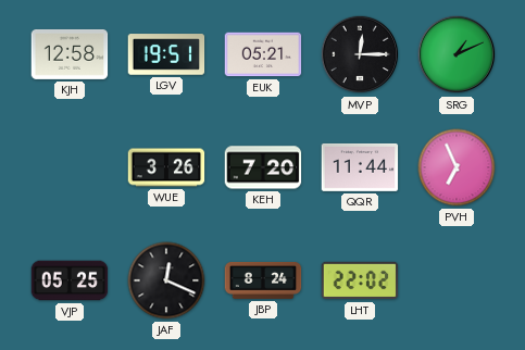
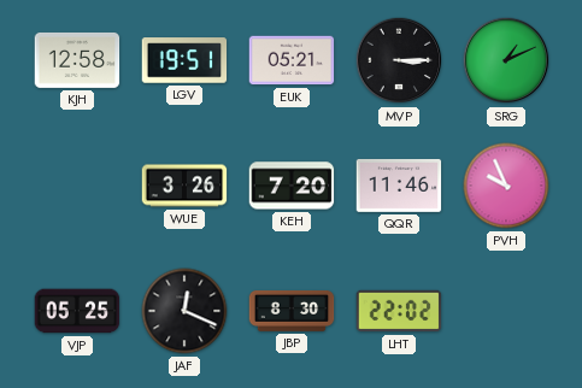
MVP: 12:15 -> 3:15 (399, 60)
QQR: 11:44 -> 11:46 (399, 186)
PVH: 6:56 -> 9:56 (506, 186)
JBP: 8:24 -> 8:30 (292, 311)
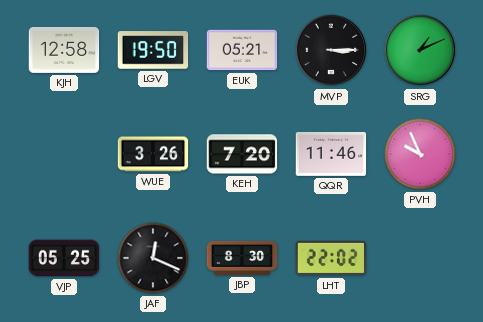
LGV: 19:51 -> 19:50 (153, 50)
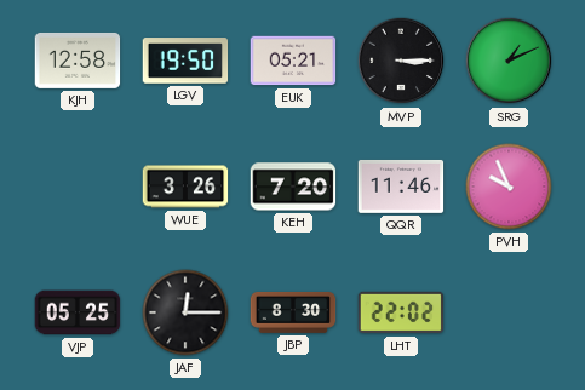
JAF: 12:19 -> 12:15 (185, 312)
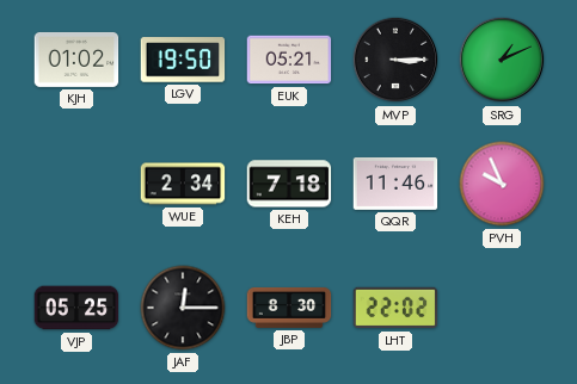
KJH: 12:58 -> 01:02 (76, 60)
WUE: 3:26 -> 2:34 (183, 184)
KEH: 7:20 -> 7:18 (289, 184)
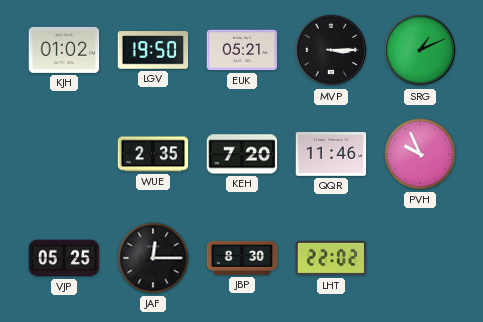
WUE: 2:34 -> 2:35 (153, 154)
KEH: 7:18 -> 7:20 (242, 154)
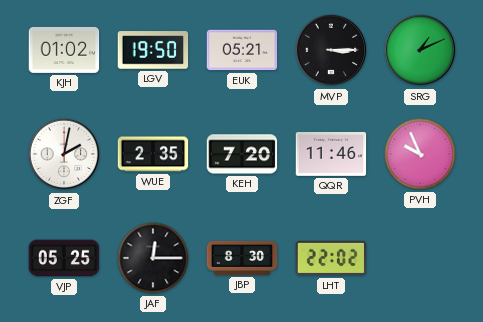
ZGF: none -> 2:02 (64, 154)
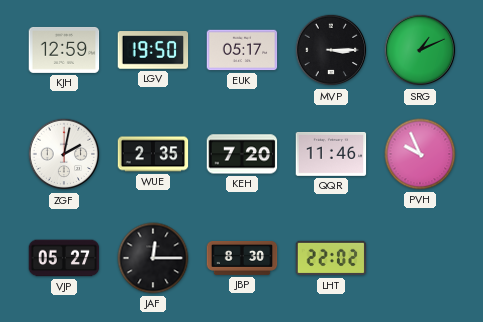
KJH: 01:02 -> 12:59 (64, 50)
EUK: 05:21 -> 05:17 (242, 50)
VJP: 05:25 -> 05:27 (64, 258)
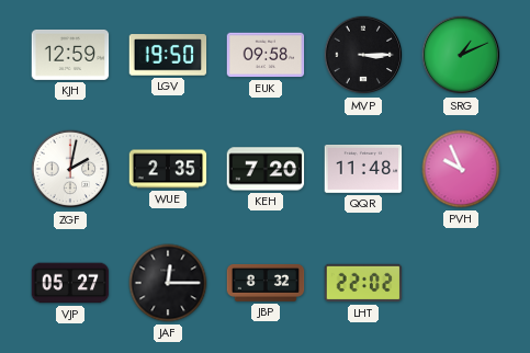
EUK: 05:17 -> 09:58 (266, 55)
QQR: 11:46 -> 11:48 (363, 169)
JBP: 8:30 -> 8:32 (266, 283)
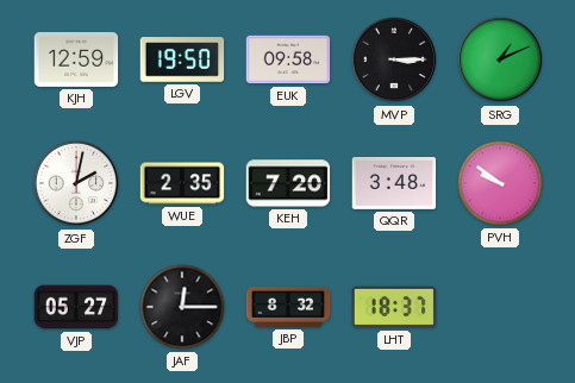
QQR: 11:48 -> 3:48 (394, 183)
PVH: 9:56 -> 9:51 (500, 183)
LHT: 22:02 -> 18:37 (394, 307)
